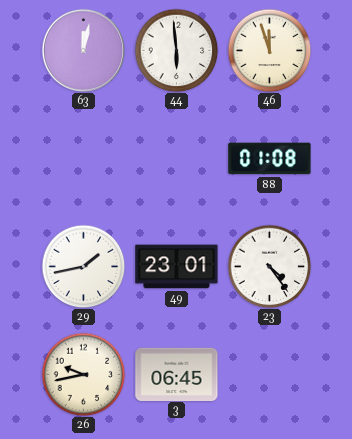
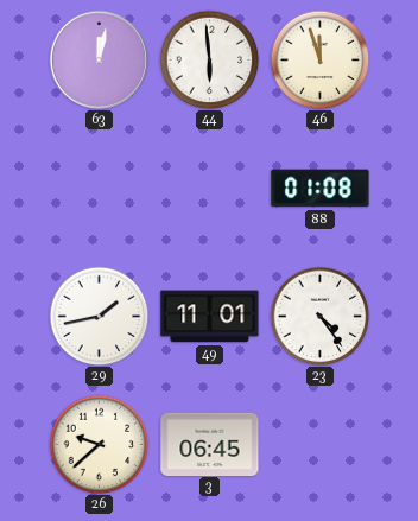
49: 23:01 -> 11:01 (210, 317)
26: 9:43 -> 9:38 (99, 444)
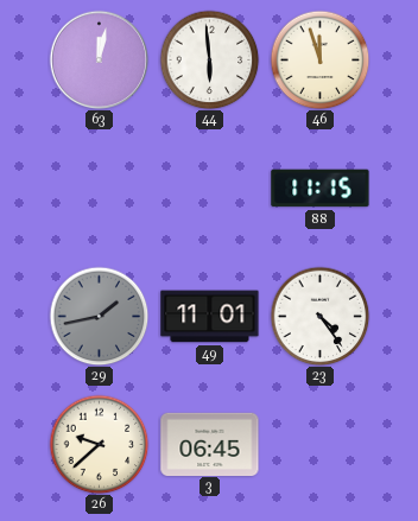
88: 01:08 -> 11:15 (321, 189)
29 dial: white -> grey (99, 316)
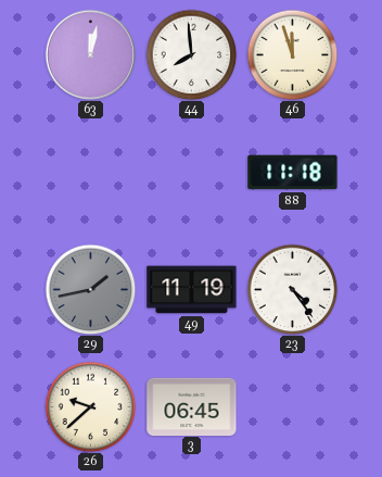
44: 5:59 -> 7:59 (191, 54)
88: 11:15 -> 11:18 (293, 173)
49: 11:01 -> 11:19 (192, 290)
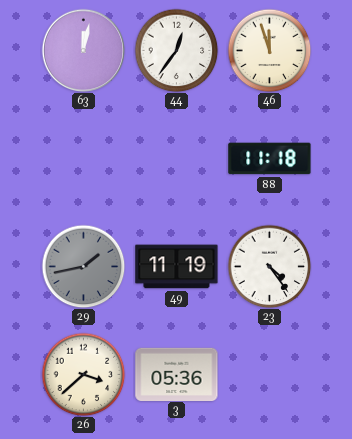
44: 7:59 -> 12:36 (176, 50)
26: 9:38 -> 3:38 (83, 374)
3: 06:45 -> 05:36 (177, 374)
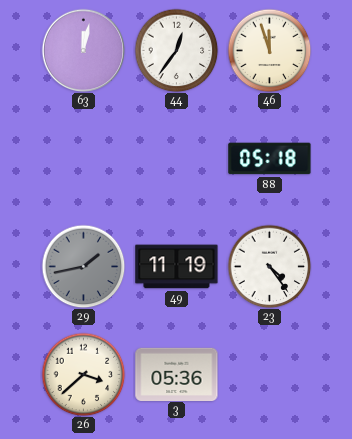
88: 11:18 -> 05:18 (270, 159)
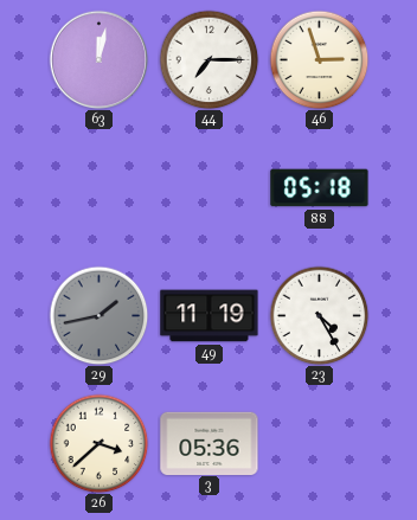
44: 12:36 -> 7:15 (208, 59)
46: 11:57 -> 2:57 (319, 59)
23: 4:24 -> 4:25 (319, 315)
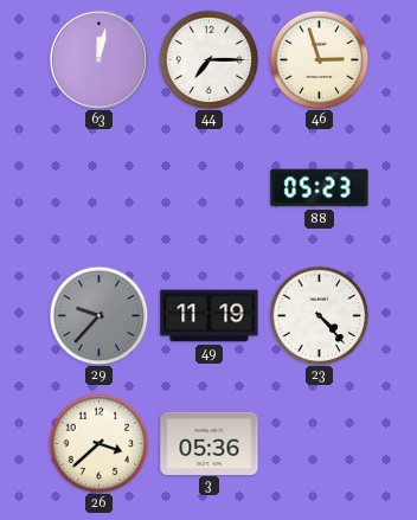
88: 05:18 -> 05:23 (320, 188)
29: 1:43 -> 9:37 (98, 315)
23: 4:25 -> 4:23 (319, 315)
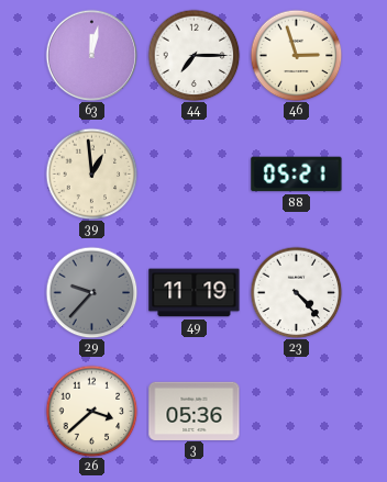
39: none -> 12:59 (91, 173)
88: 05:23 -> 05:21 (297, 175)
